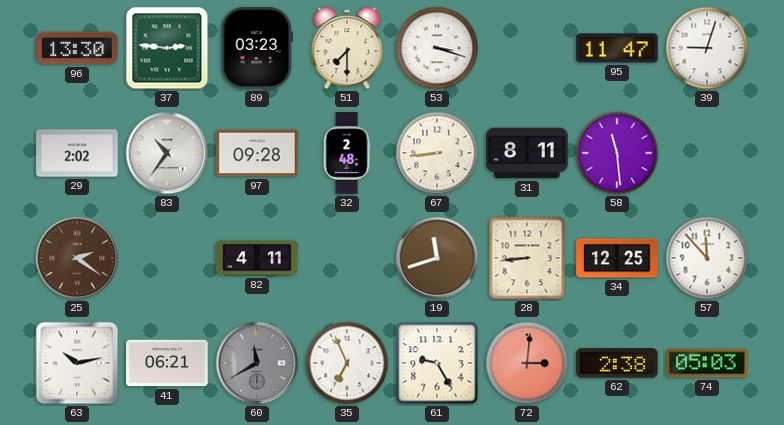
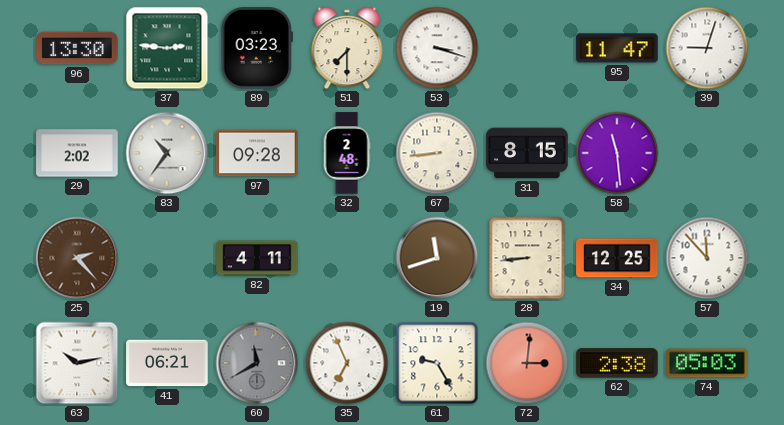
31: 8:11 -> 8:15 (527, 153)
25: 2:21 -> 2:23 (77, 258)
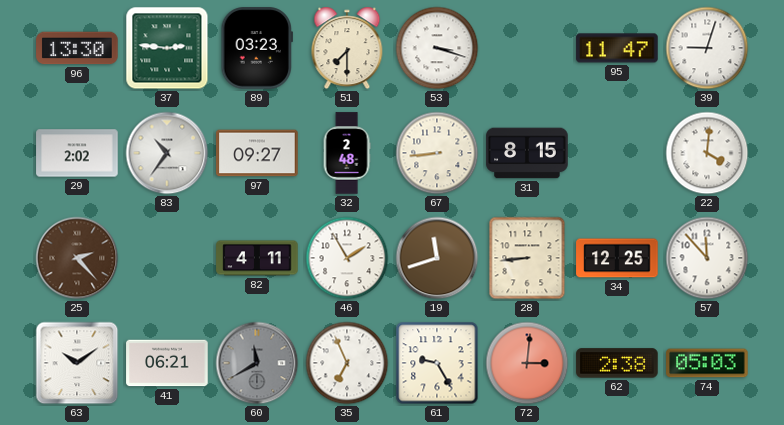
97: 09:28 -> 09:27 (257, 153)
58: 11:29 -> none (617, 153)
22: none -> 4:01 (707, 153)
46: none -> 1:55 (347, 258)
63: 10:13 -> 10:09 (77, 363)
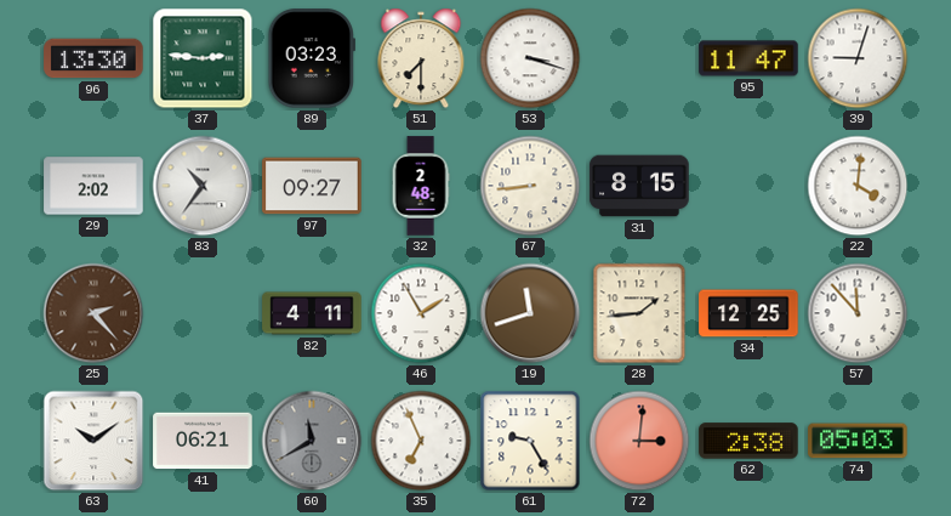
28: 8:44 -> 1:44 (639, 313)
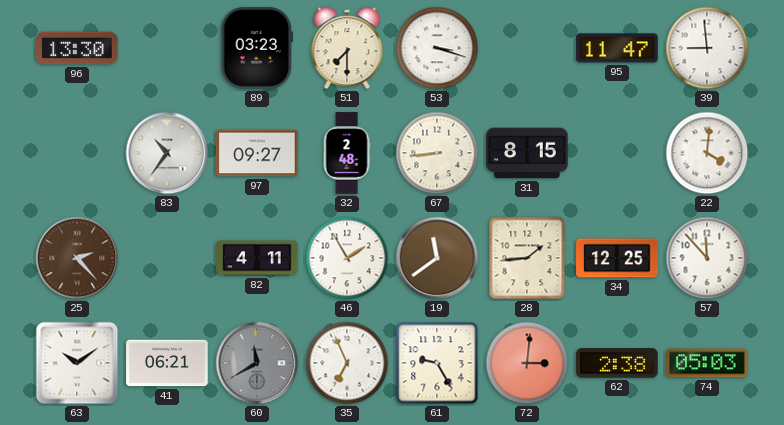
37: 2:46 -> none (203, 58)
39: 9:03 -> 8:59 (707, 48)
29: 2:02 -> none (93, 186)
19: 11:42 -> 11:39 (437, 258)
